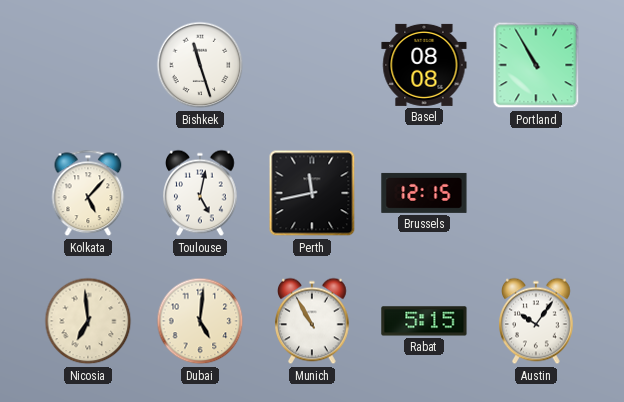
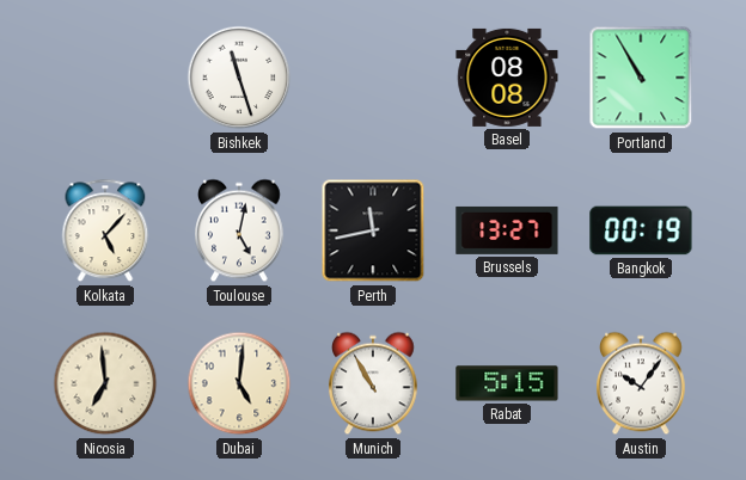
Brussels: 12:15 -> 13:27 (507, 230)
Bangkok: none -> 00:19 (641, 230)
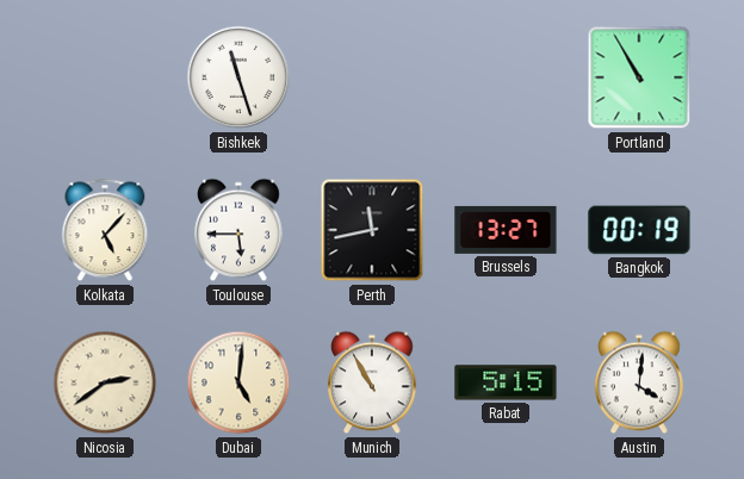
Basel: 08:08 -> none (507, 78)
Toulouse: 5:02 -> 5:45 (240, 230)
Nicosia: 6:59 -> 2:39 (105, 382)
Austin: 10:06 -> 4:01 (640, 382)
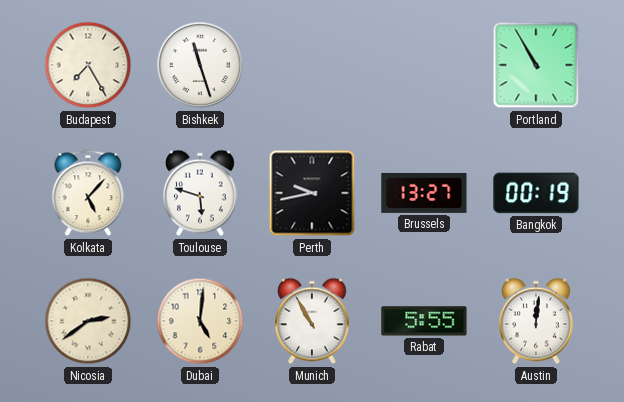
Budapest: none -> 7:25 (88, 65)
Toulouse: 5:45 -> 5:48 (201, 193)
Perth: 11:43 -> 9:43 (312, 193)
Rabat: 5:15 -> 5:55 (424, 321)
Austin: 4:01 -> 12:01 (537, 321)
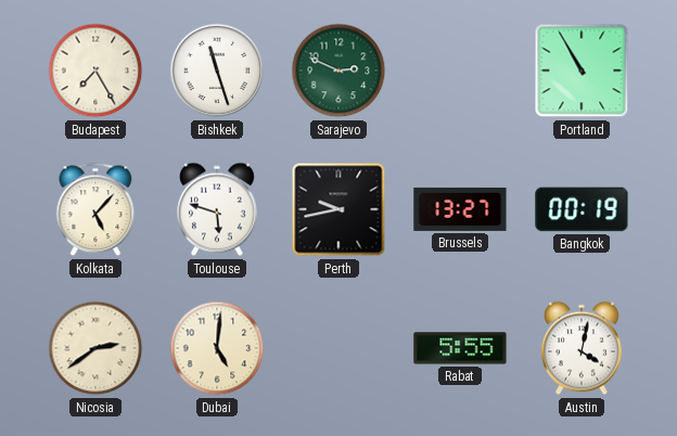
Sarajevo: none -> 2:49 (338, 70)
Munich: 10:55 -> none (313, 321)
Austin: 12:01 -> 4:02 (583, 348)
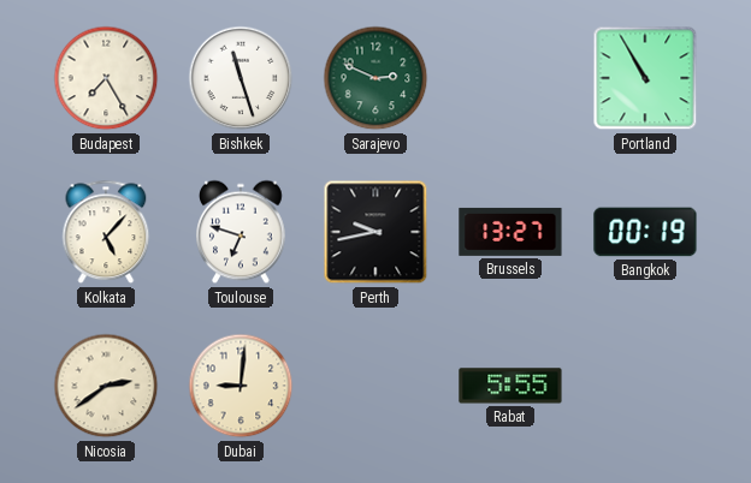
Toulouse: 5:48 -> 6:48 (242, 232)
Dubai: 5:01 -> 9:01 (241, 386)
Austin: 4:02 -> none (583, 348)
